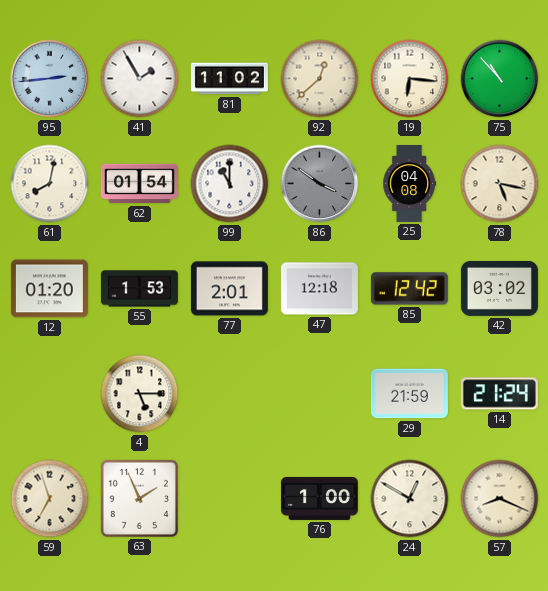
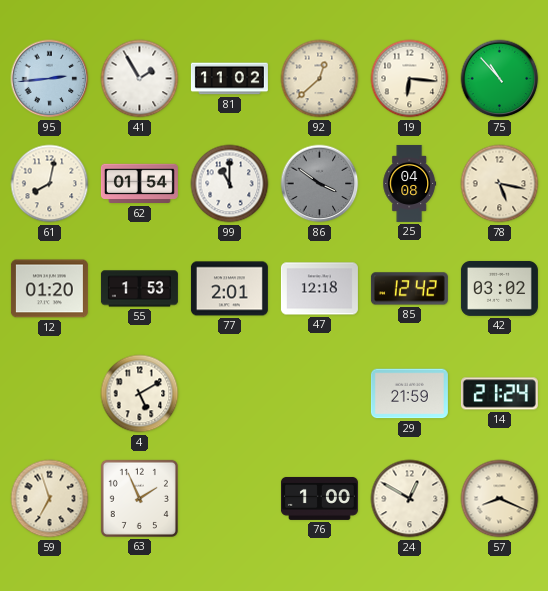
4: 5:15 -> 5:10 (140, 394)
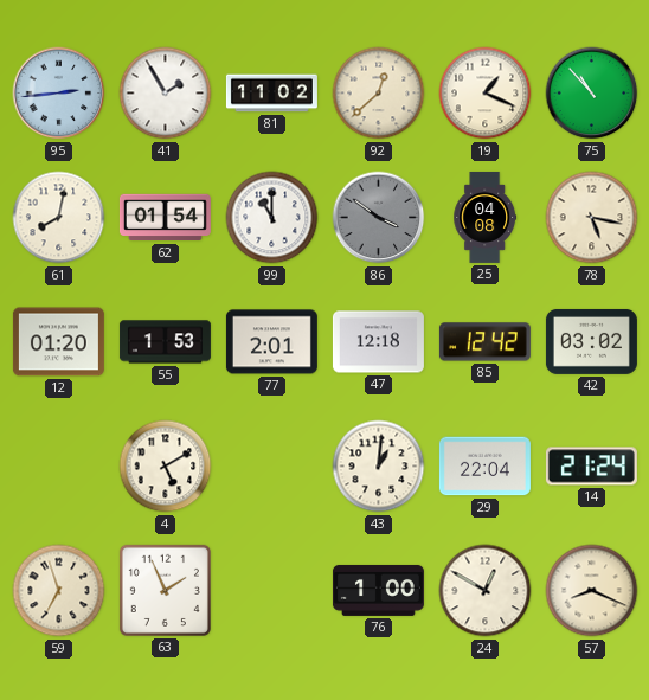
19: 6:16 -> 1:19 (486, 94)
43: none -> 1:01 (379, 467)
29: 21:59 -> 22:04 (484, 467)
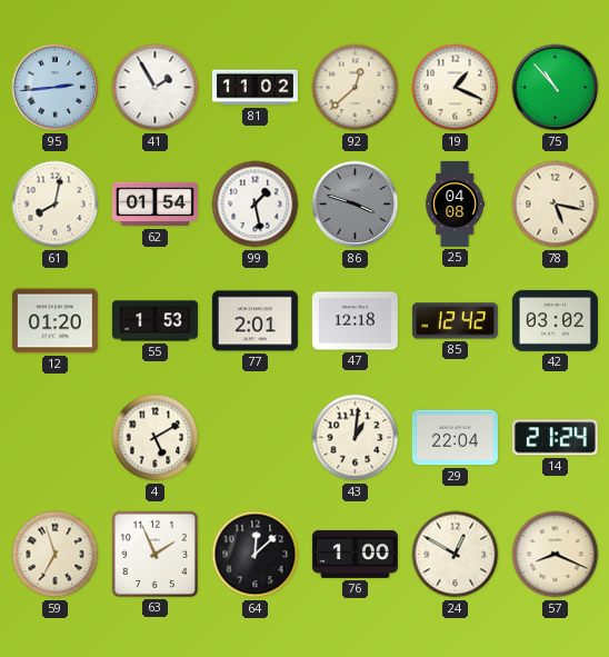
99: 11:00 -> 1:28 (256, 205)
86: 3:51 -> 3:48 (356, 205)
64: none -> 12:08 (256, 555)
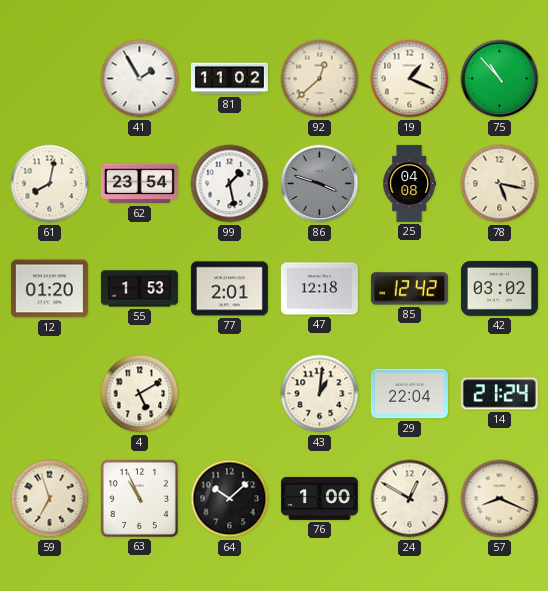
95: 2:44 -> none (56, 88)
62: 01:54 -> 23:54 (139, 184)
63: 1:56 -> 10:56 (139, 498)
64: 12:08 -> 10:08 (230, 499)
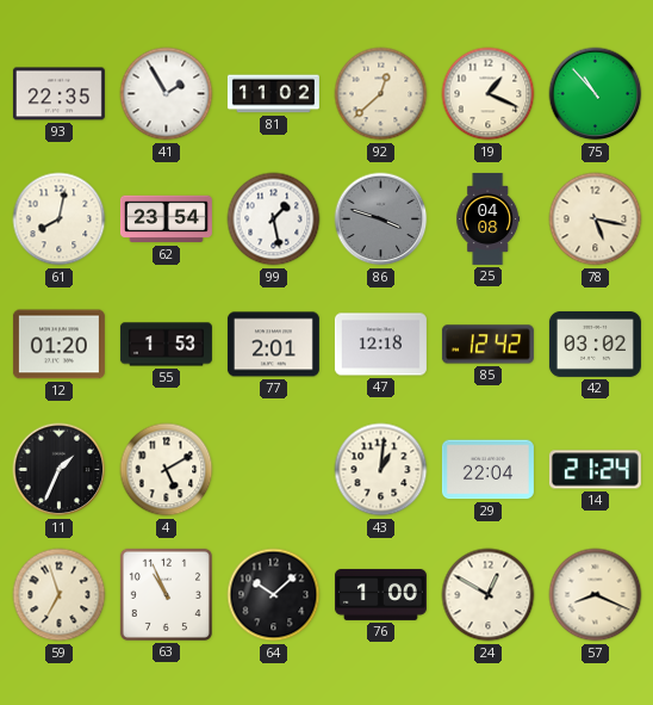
93: none -> 22:35 (58, 94)
11: none -> 1:34 (60, 470)
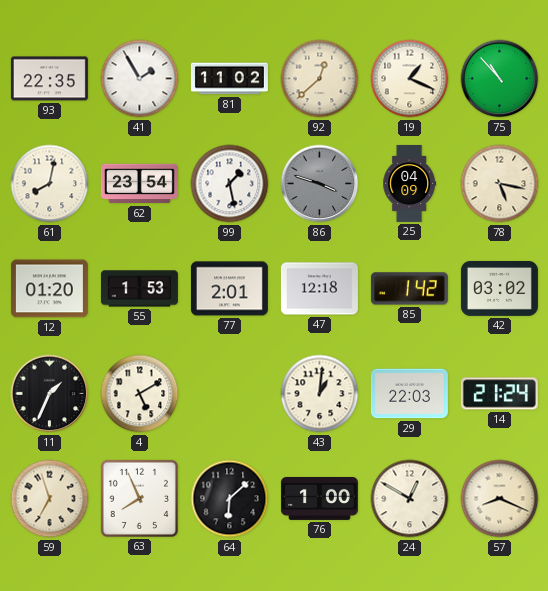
25: 04:08 -> 04:09 (410, 183)
85: 12:42 -> 1:42 (409, 289)
29: 22:04 -> 22:03 (409, 394)
63: 10:56 -> 7:56 (139, 498)
64: 10:08 -> 6:08 (230, 499)
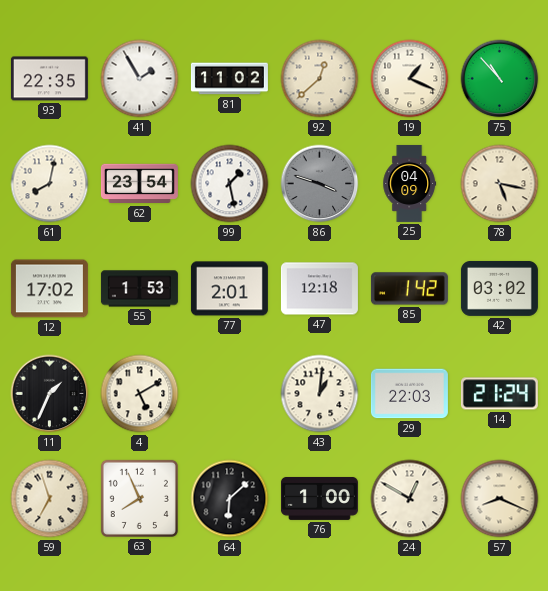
12: 01:20 -> 17:02 (49, 289)
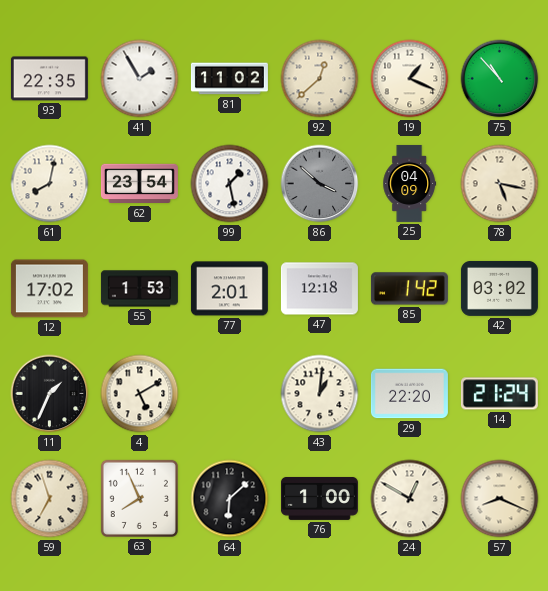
86: 3:48 -> 3:52 (320, 184)
29: 22:03 -> 22:20 (409, 394)
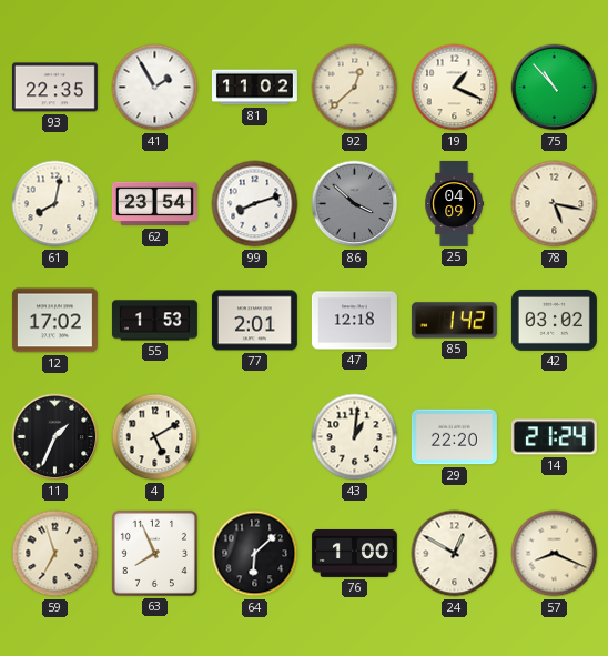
99: 1:28 -> 8:12 (255, 204)
